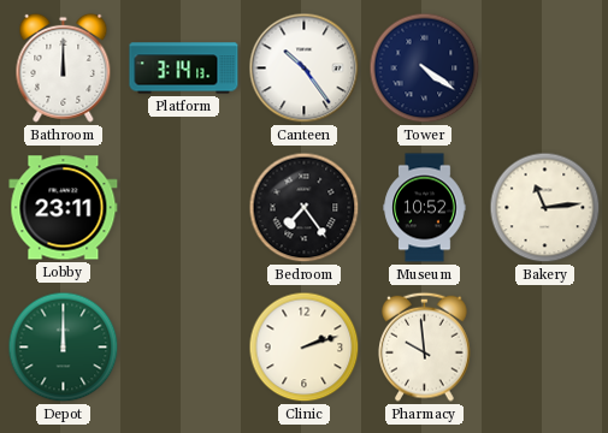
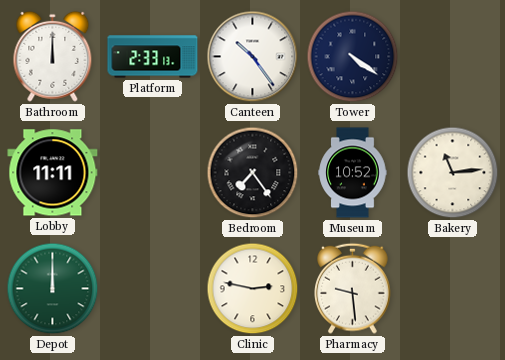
Platform: 3:14 -> 2:33 (153, 57)
Lobby: 23:11 -> 11:11 (53, 173)
Clinic: 2:12 -> 2:47 (253, 289)
Pharmacy: 9:59 -> 9:29 (353, 288)
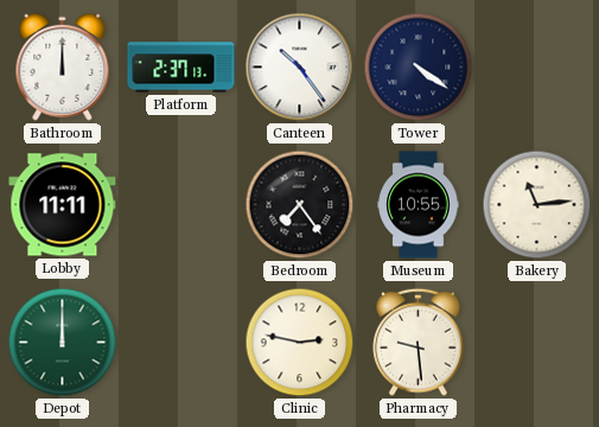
Platform: 2:33 -> 2:37 (181, 68)
Museum: 10:52 -> 10:55 (419, 205)
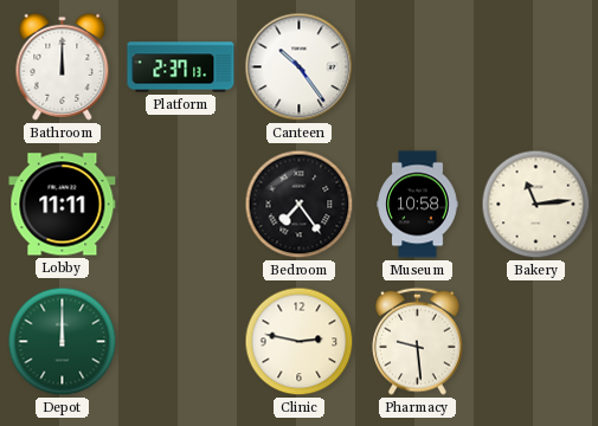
Tower: 4:21 -> none (419, 68)
Museum: 10:55 -> 10:58 (418, 205)
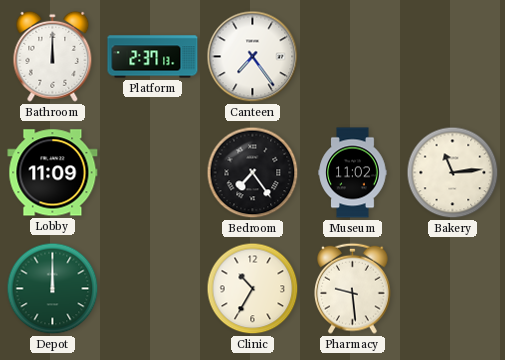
Canteen: 10:24 -> 7:24 (253, 57)
Lobby: 11:11 -> 11:09 (53, 173)
Museum: 10:58 -> 11:02 (353, 173)
Clinic: 2:47 -> 10:35 (253, 289)
